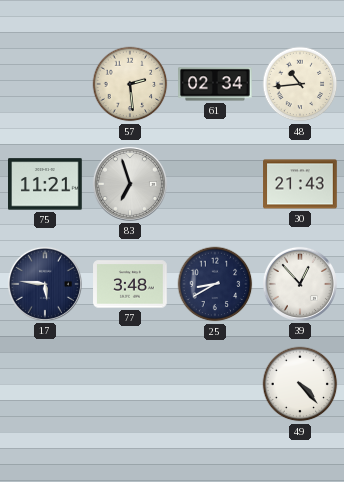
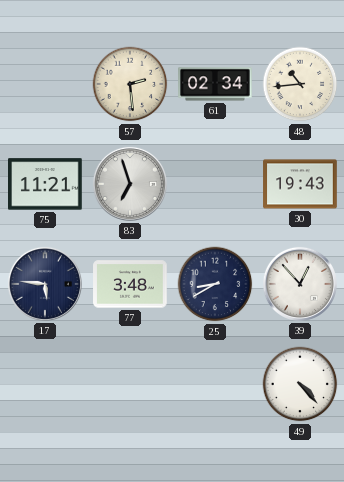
30: 21:43 -> 19:43 (300, 184)
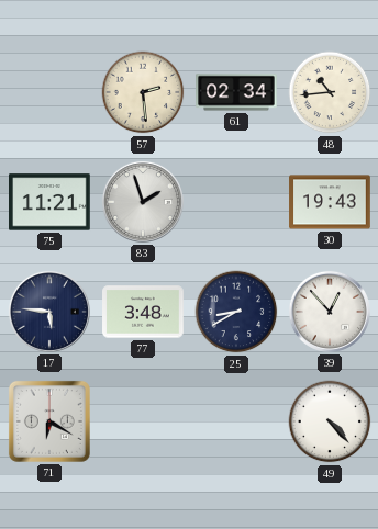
83: 6:57 -> 1:57 (143, 202)
71: none -> 6:20 (49, 421)
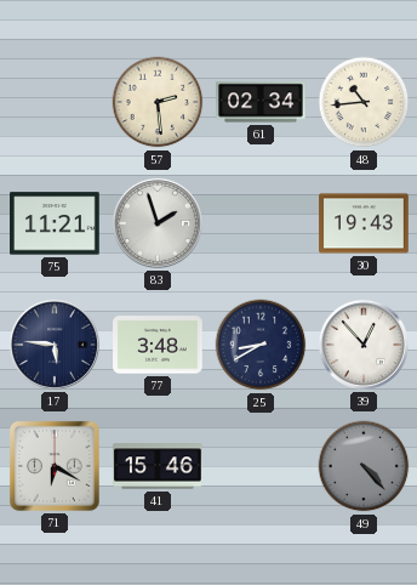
41: none -> 15:46 (158, 466)
49 dial: white -> grey (364, 466)
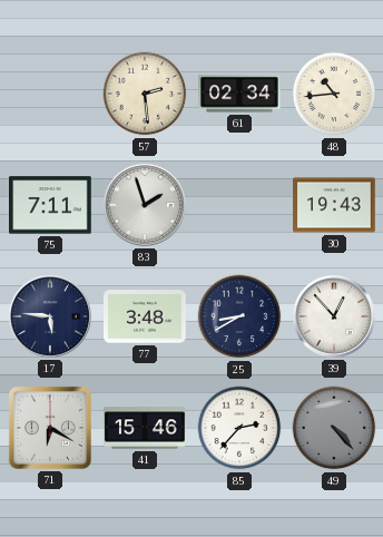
75: 11:21 -> 7:11 (50, 205)
85: none -> 2:37 (239, 428)
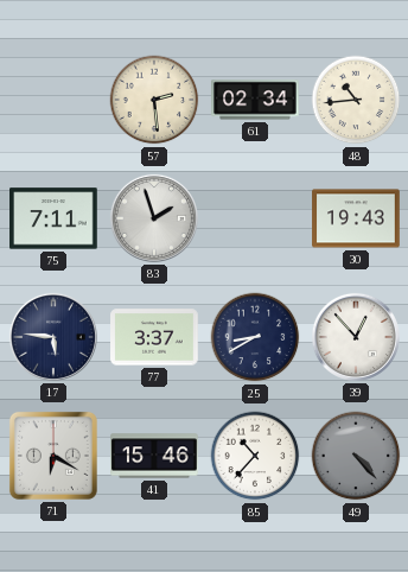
77: 3:48 -> 3:37 (154, 337)
85: 2:37 -> 10:37 (255, 456)
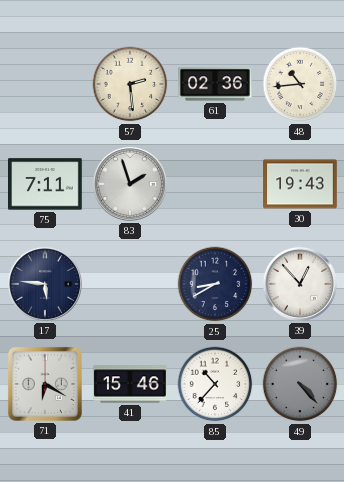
61: 02:34 -> 02:36 (215, 84)
77: 3:37 -> none (154, 337)
